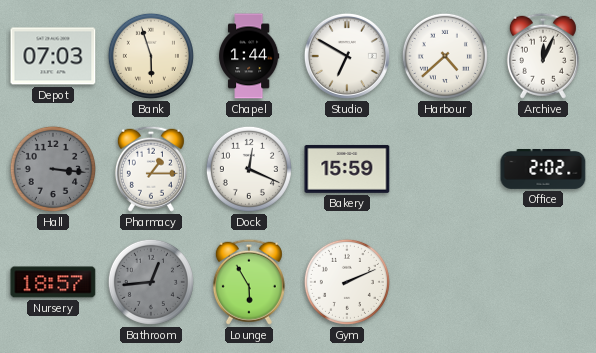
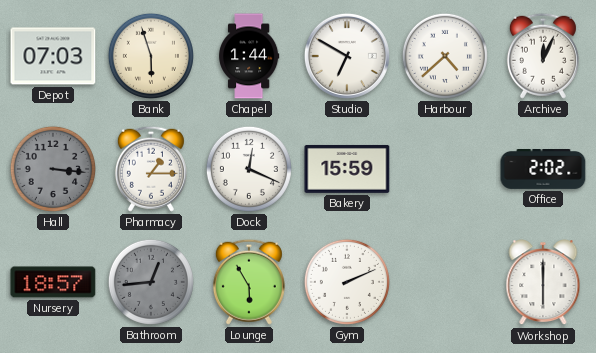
Workshop: none -> 6:00 (543, 283)
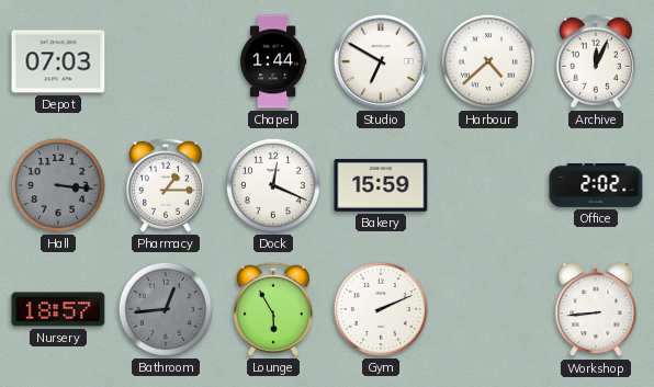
Bank: 5:57 -> none (151, 56)
Workshop: 6:00 -> 8:44 (596, 310)
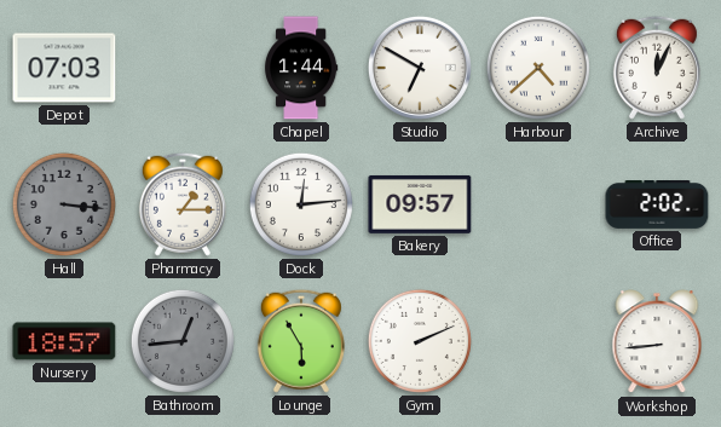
Dock: 12:19 -> 12:14 (301, 204)
Bakery: 15:59 -> 09:57 (420, 204)
